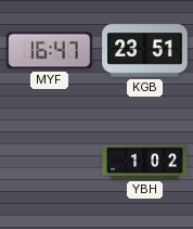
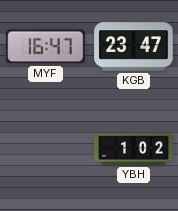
KGB: 23:51 -> 23:47 (134, 47)
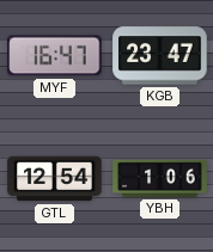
GTL: none -> 12:54 (55, 179)
YBH: 1:02 -> 1:06 (160, 178)
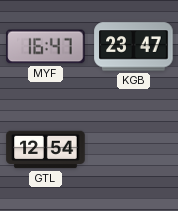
YBH: 1:06 -> none (160, 178)
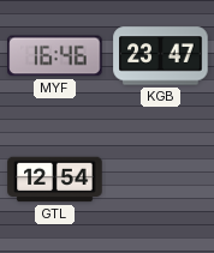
MYF: 16:47 -> 16:46 (55, 56)
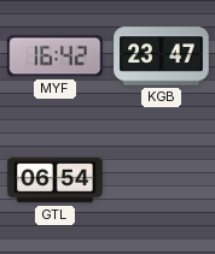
MYF: 16:46 -> 16:42 (56, 57)
GTL: 12:54 -> 06:54 (56, 181)
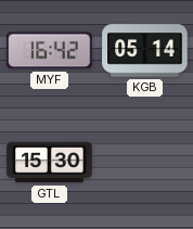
KGB: 23:47 -> 05:14 (145, 51)
GTL: 06:54 -> 15:30 (50, 163)
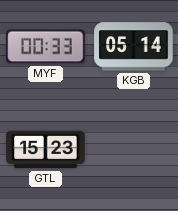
MYF: 16:42 -> 00:33 (46, 47)
GTL: 15:30 -> 15:23 (46, 150)
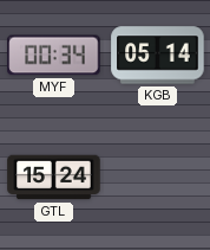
MYF: 00:33 -> 00:34 (54, 56)
GTL: 15:23 -> 15:24 (54, 178)
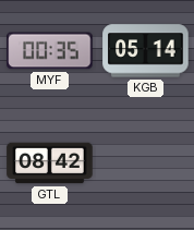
MYF: 00:34 -> 00:35 (50, 51)
GTL: 15:24 -> 08:42 (50, 164)
